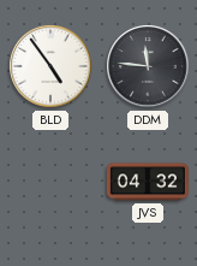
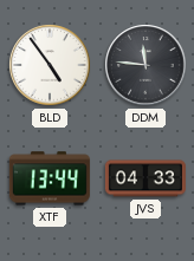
XTF: none -> 13:44 (50, 178)
JVS: 04:32 -> 04:33 (145, 178)
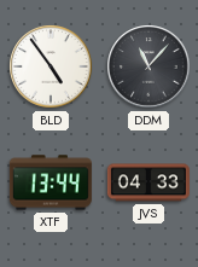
DDM: 11:46 -> 11:07 (148, 66)
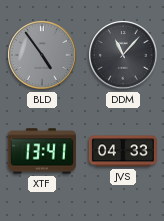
BLD dial: white -> grey (42, 55)
XTF: 13:44 -> 13:41 (42, 151)
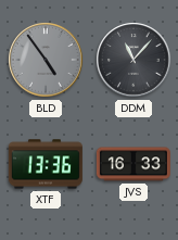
XTF: 13:41 -> 13:36 (46, 164)
JVS: 04:33 -> 16:33 (133, 164)
